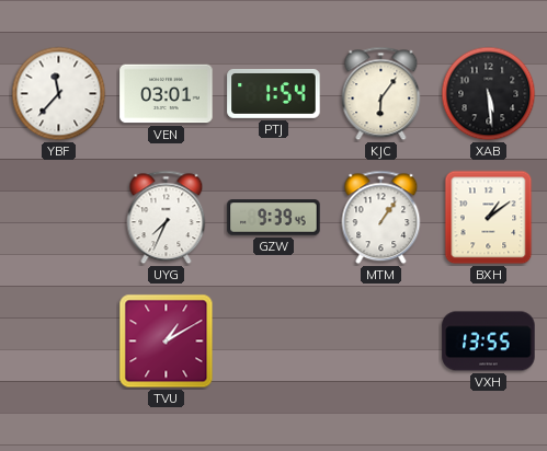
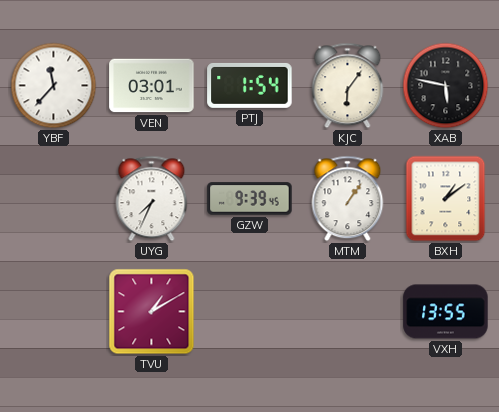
XAB: 5:29 -> 5:47 (446, 86)
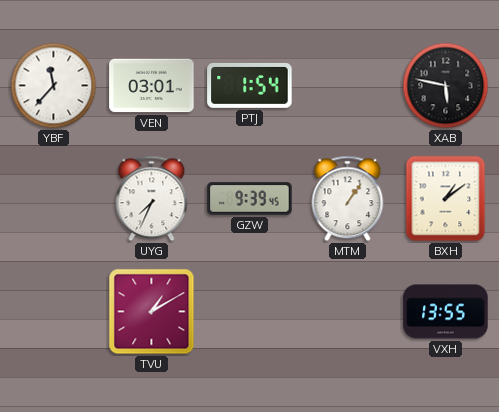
KJC: 6:06 -> none (348, 86)
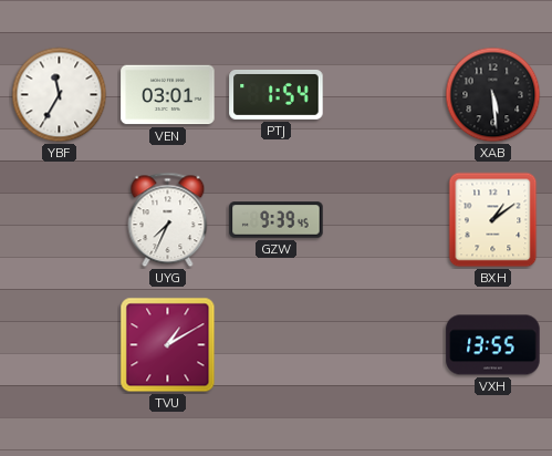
YBF: 11:37 -> 11:35 (60, 95)
XAB: 5:47 -> 5:29 (493, 95)
MTM: 1:06 -> none (348, 199)
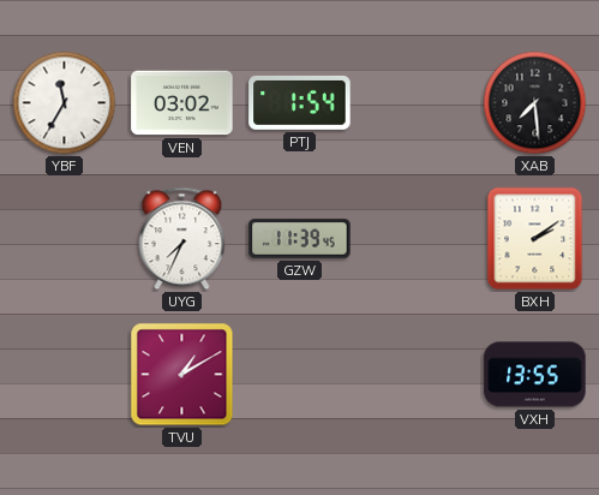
VEN: 03:01 -> 03:02 (182, 103)
XAB: 5:29 -> 7:29 (535, 103)
GZW: 9:39 -> 11:39 (300, 239)
BXH: 1:09 -> 2:09 (535, 239)
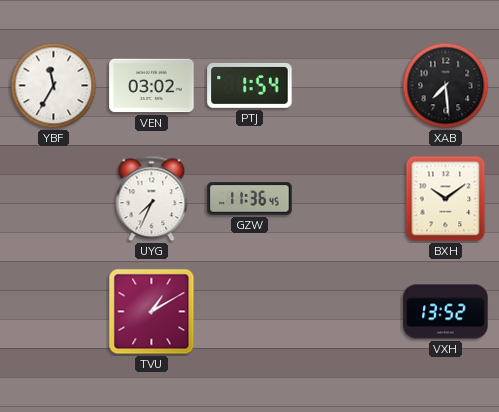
GZW: 11:39 -> 11:36 (250, 199)
BXH: 2:09 -> 10:09 (446, 199)
VXH: 13:55 -> 13:52 (446, 312)
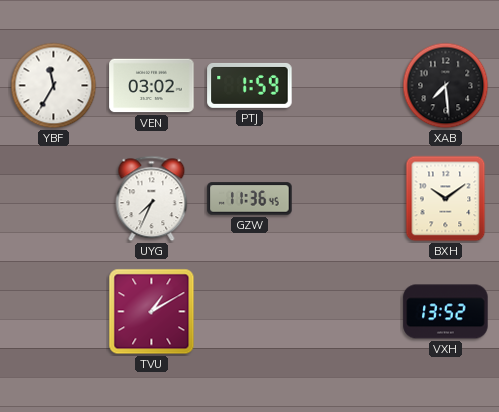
PTJ: 1:54 -> 1:59 (250, 85)
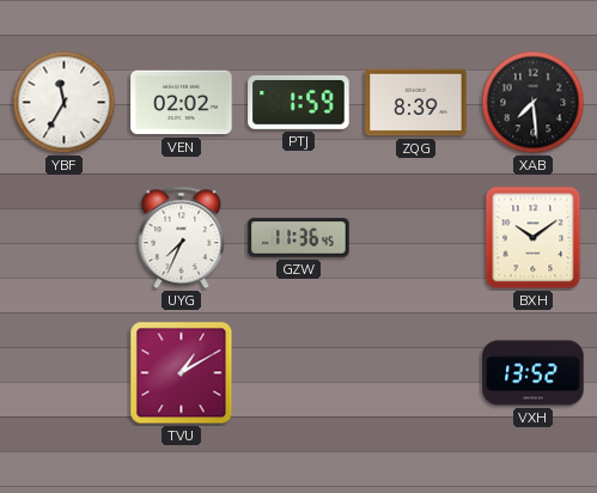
VEN: 03:02 -> 02:02 (182, 103)
ZQG: none -> 8:39 (416, 103)
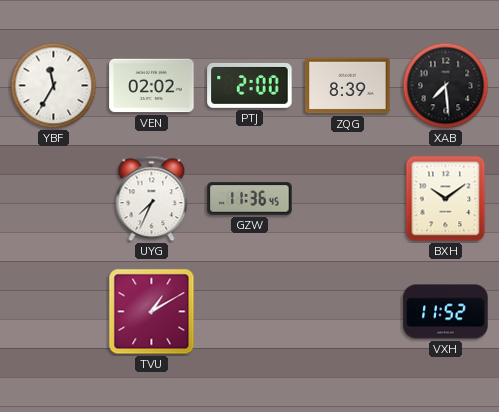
PTJ: 1:59 -> 2:00 (250, 85)
VXH: 13:52 -> 11:52 (446, 312)
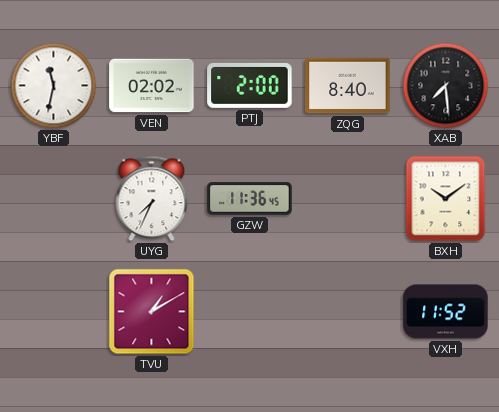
YBF: 11:35 -> 11:32 (54, 86)
ZQG: 8:39 -> 8:40 (348, 86)
